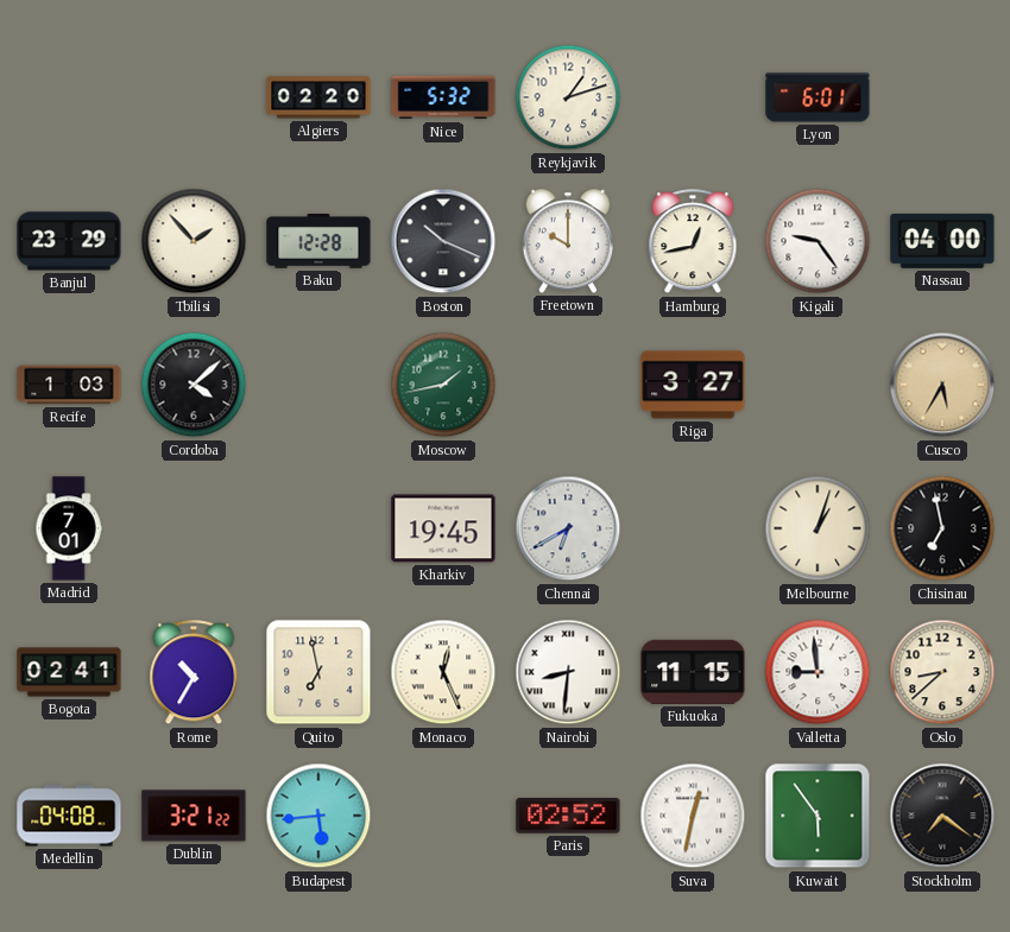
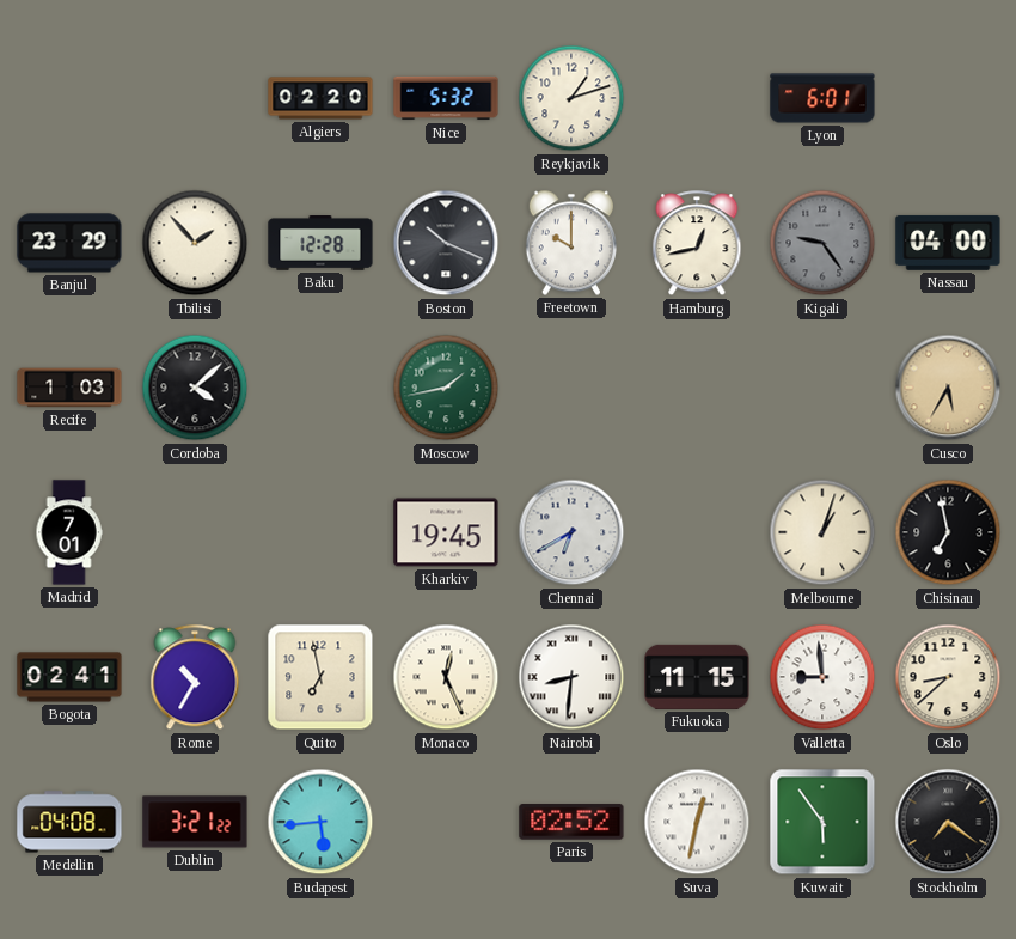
Kigali dial: white -> grey (822, 243)
Riga: 3:27 -> none (693, 385)
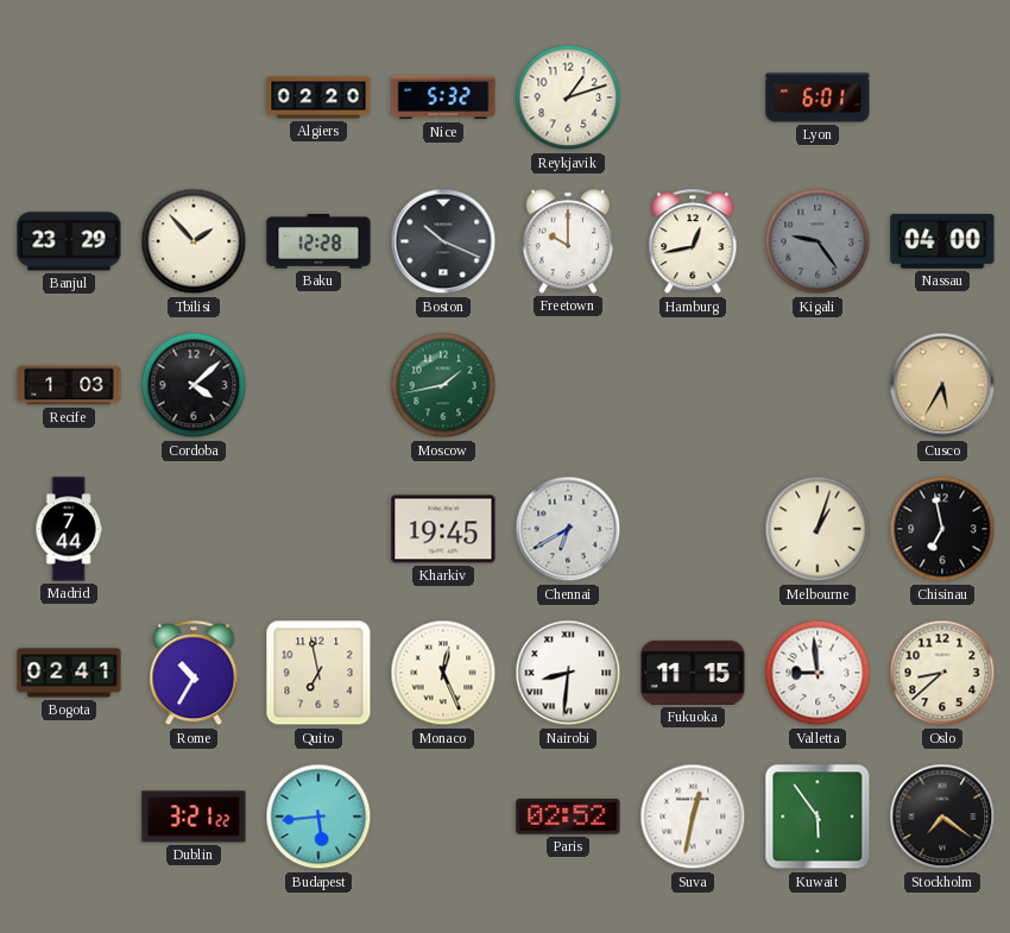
Madrid: 7:01 -> 7:44 (69, 529)
Medellin: 04:08 -> none (69, 822)
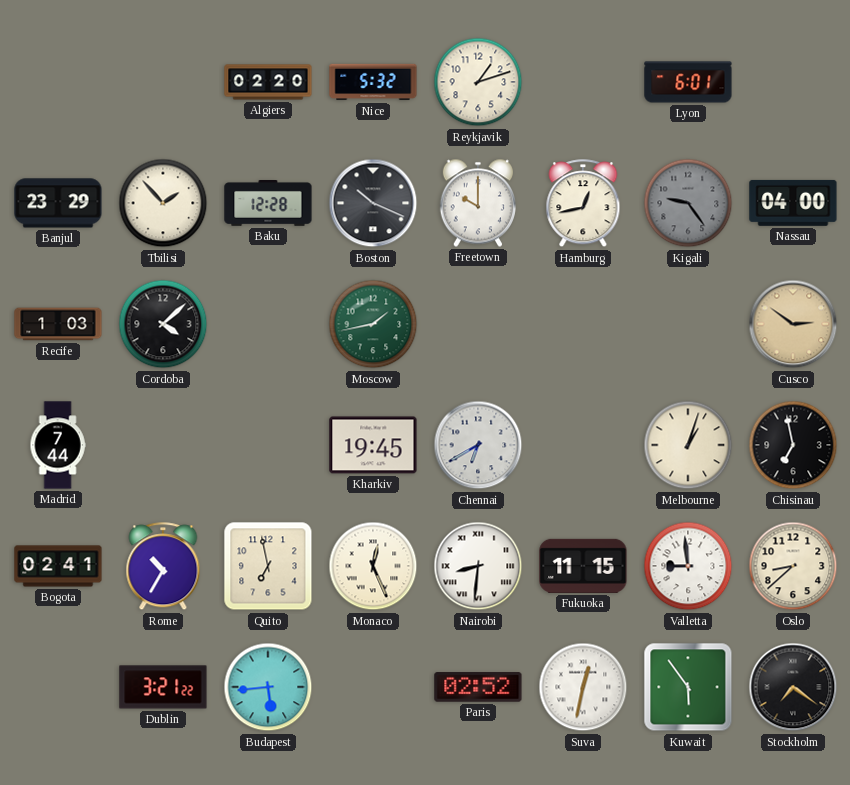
Cusco: 5:35 -> 2:51 (793, 324)
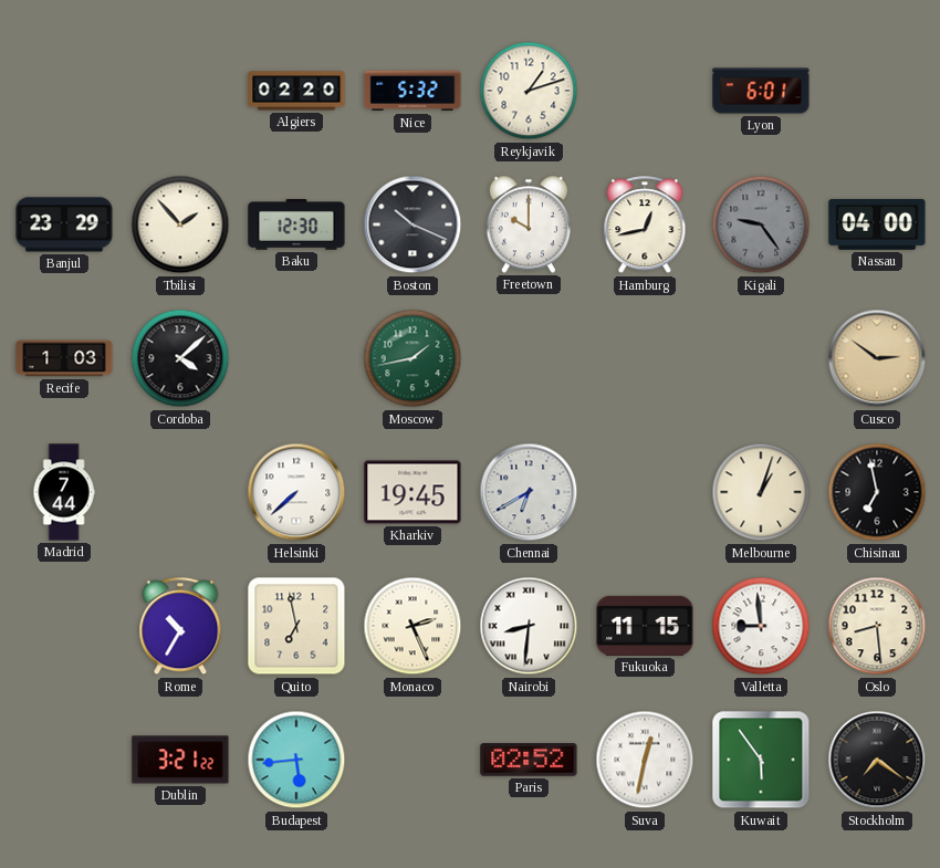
Baku: 12:28 -> 12:30 (296, 226)
Helsinki: none -> 7:38 (296, 492)
Bogota: 02:41 -> none (58, 566)
Monaco: 12:26 -> 2:26 (412, 626)
Oslo: 8:38 -> 8:29 (877, 626)
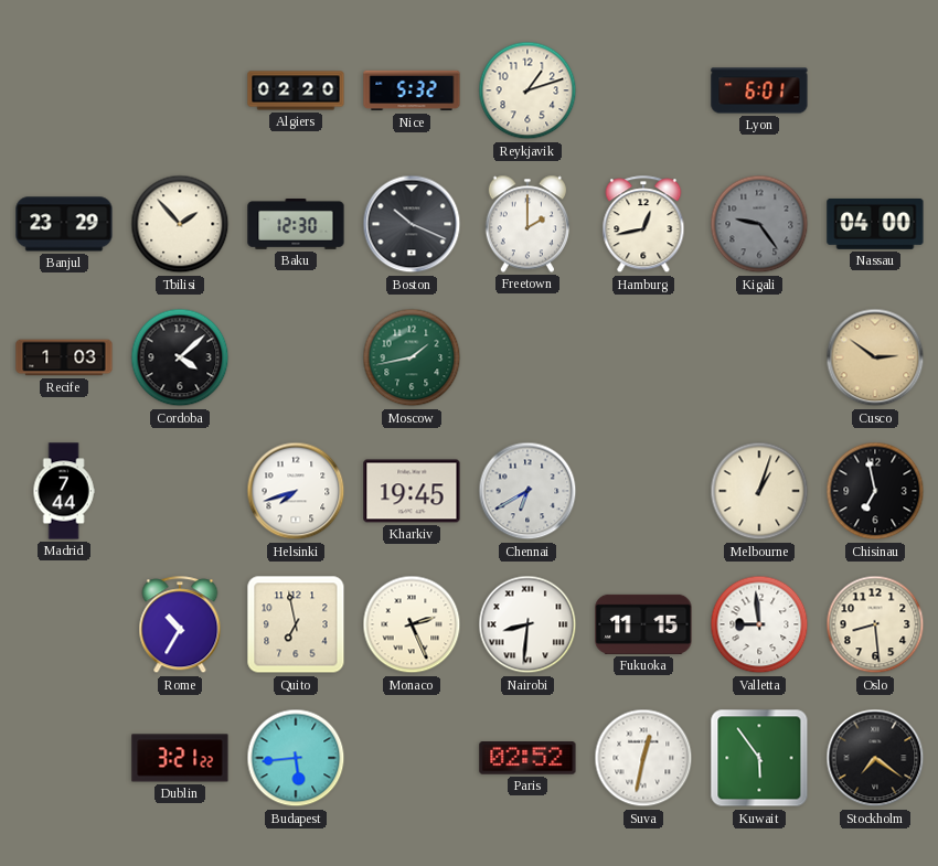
Freetown: 10:00 -> 2:00 (526, 224)
Helsinki: 7:38 -> 7:42 (296, 491)
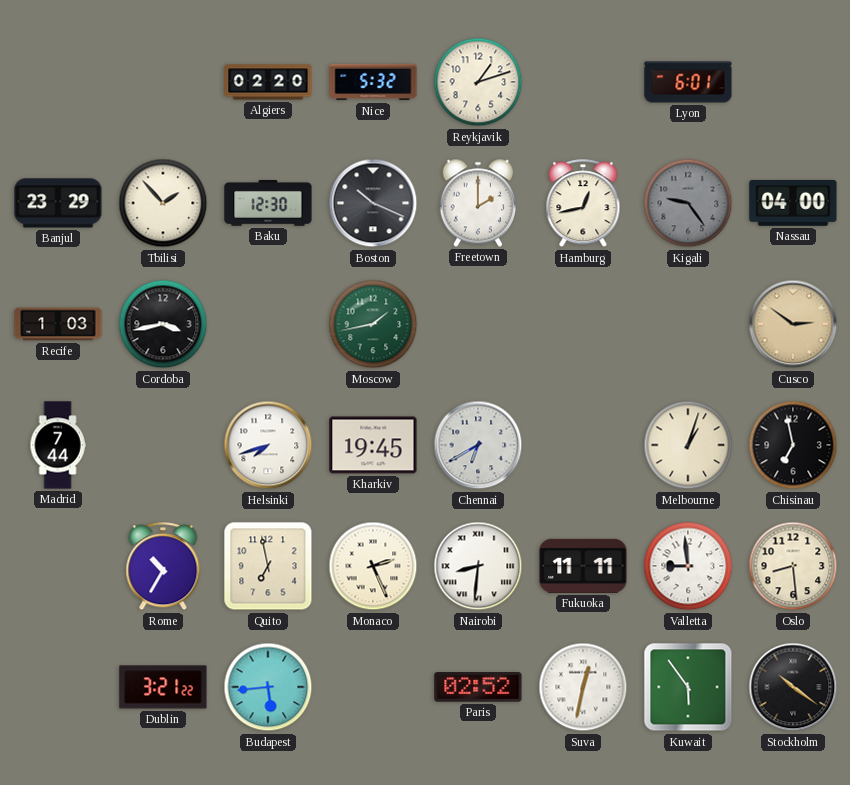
Cordoba: 4:08 -> 3:43 (163, 324)
Fukuoka: 11:15 -> 11:11 (583, 566)
Stockholm: 7:21 -> 10:21 (793, 687)
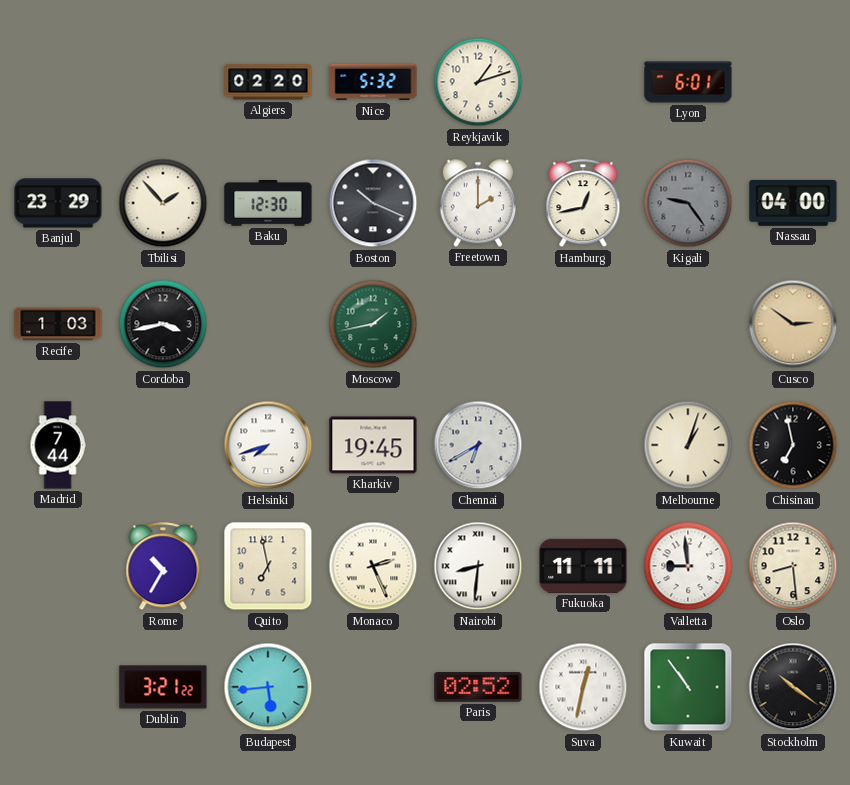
Kuwait: 5:54 -> 10:54 (688, 687)
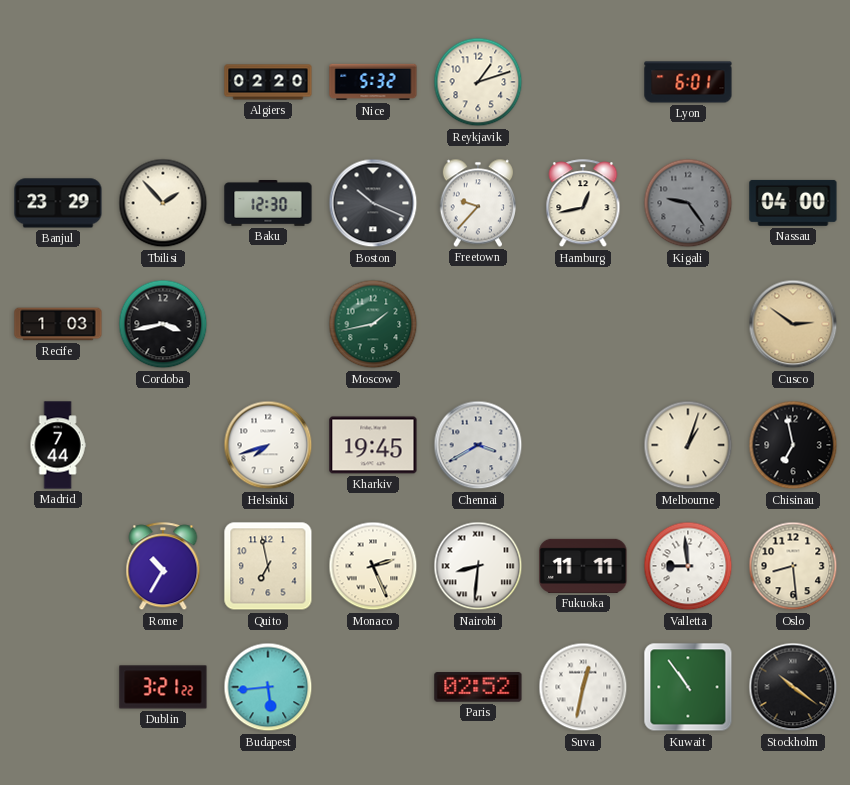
Freetown: 2:00 -> 9:37 (477, 203)
Chennai: 6:40 -> 3:40 (478, 445)
